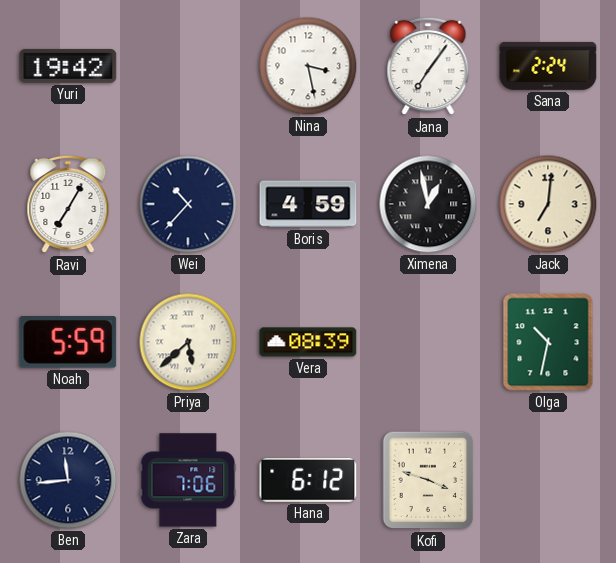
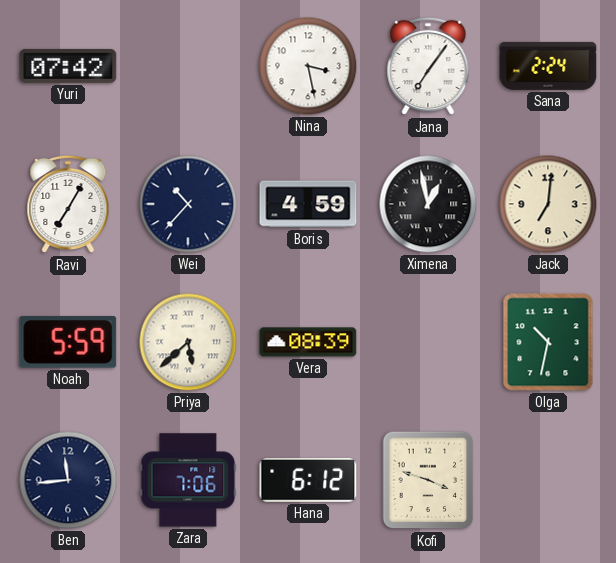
Yuri: 19:42 -> 07:42 (68, 66)
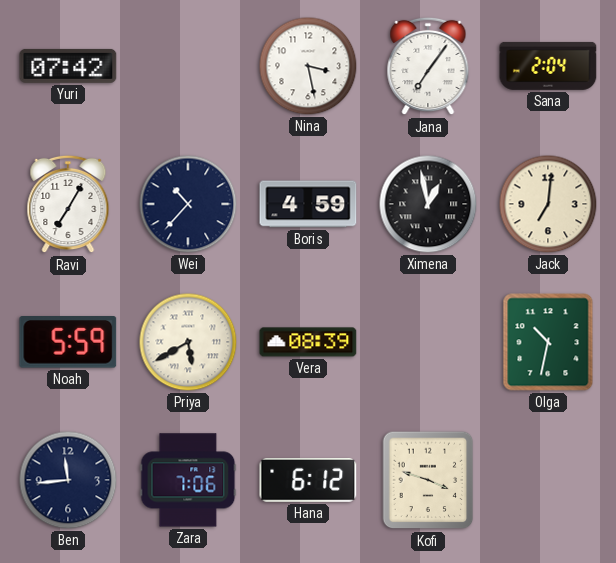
Sana: 2:24 -> 2:04 (548, 66)
Priya: 5:38 -> 5:40 (188, 342)
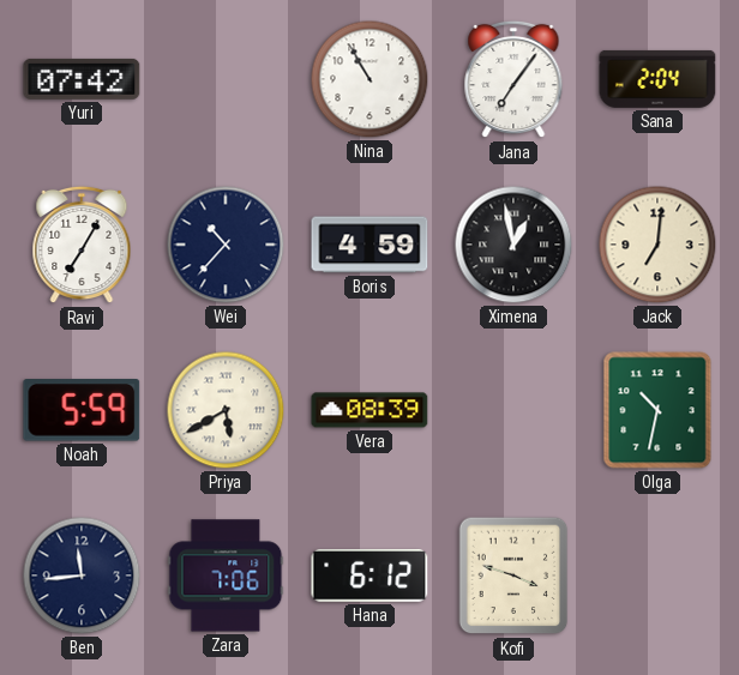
Nina: 3:28 -> 10:55 (369, 79)
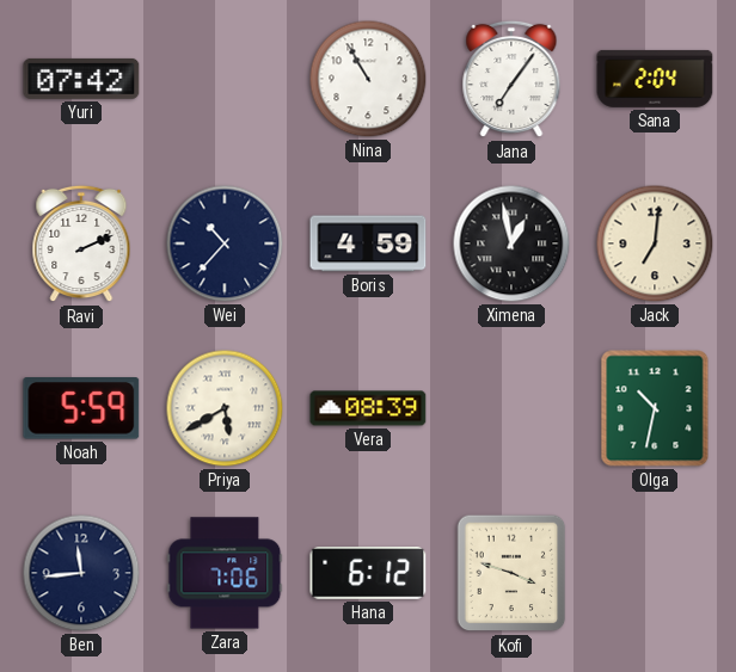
Ravi: 7:05 -> 2:11 (81, 243)
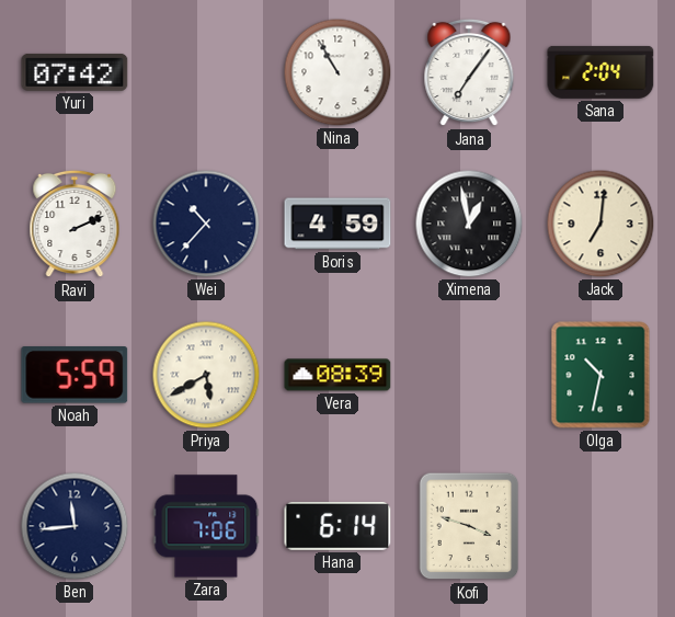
Hana: 6:12 -> 6:14 (337, 527)
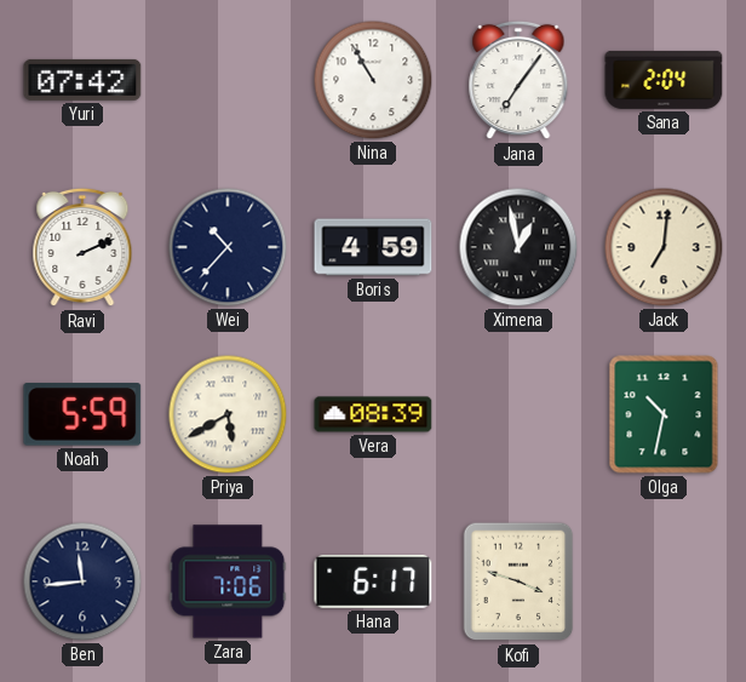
Hana: 6:14 -> 6:17 (373, 583)
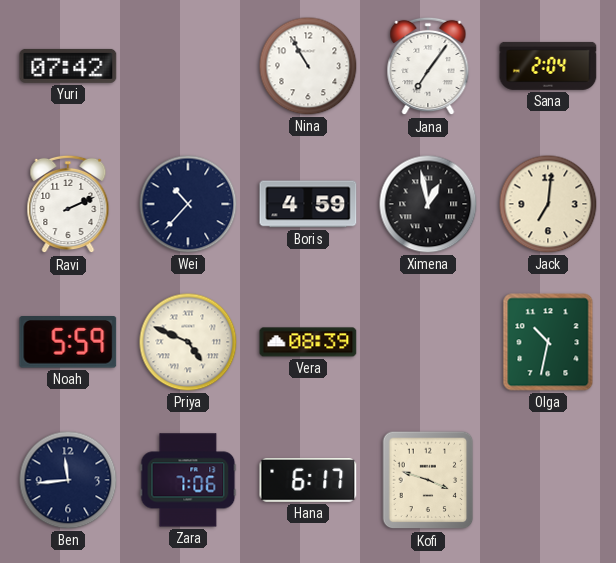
Priya: 5:40 -> 4:49 (188, 342)
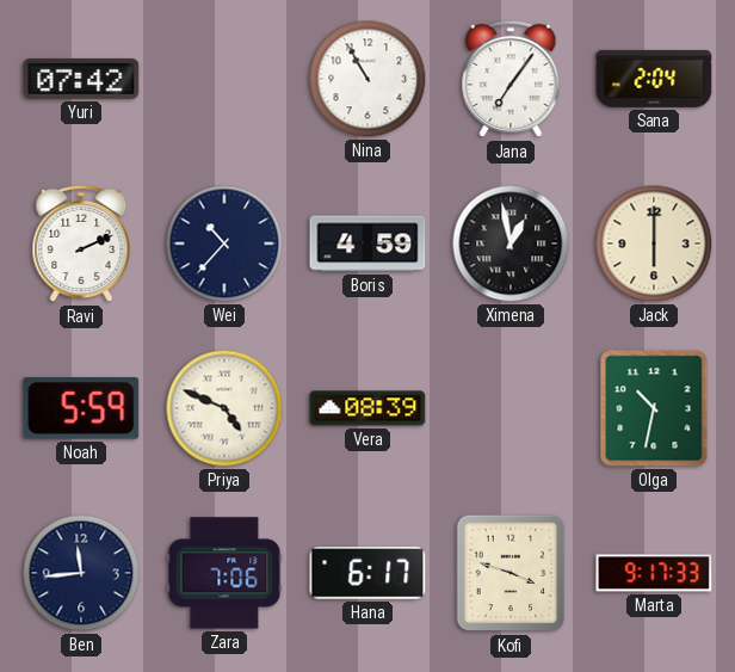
Jack: 7:01 -> 6:00 (654, 243)
Marta: none -> 9:17 (654, 573)
